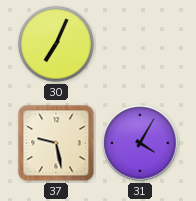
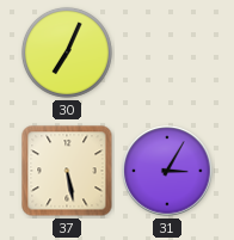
37: 9:28 -> 5:28 (67, 171)
31: 4:05 -> 3:05 (167, 171)
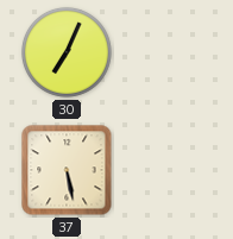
31: 3:05 -> none (167, 171)
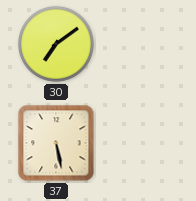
30: 7:04 -> 7:09 (56, 44)
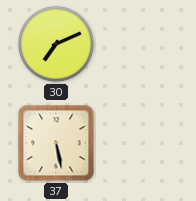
30: 7:09 -> 7:11 (56, 44)
